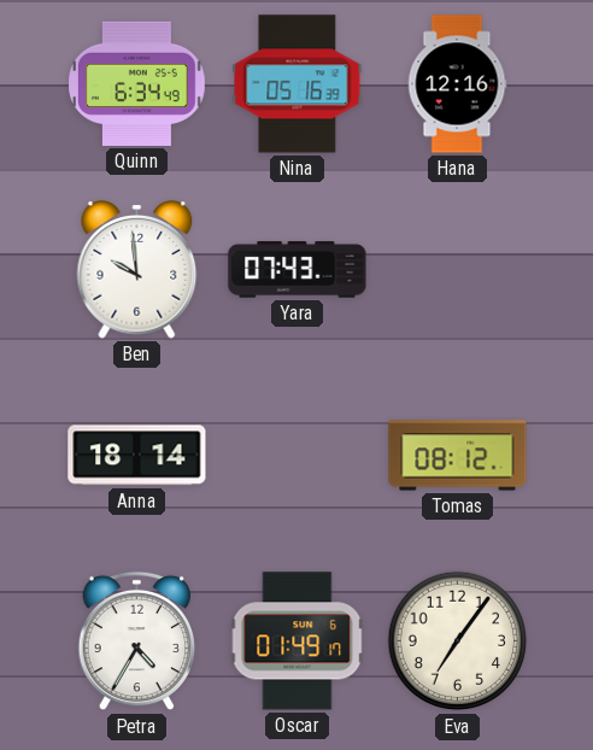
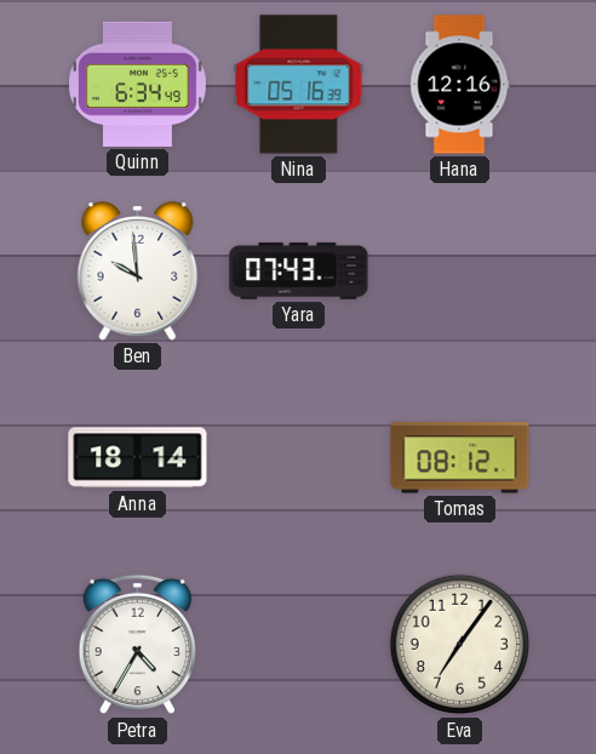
Oscar: 01:49 -> none (298, 641)
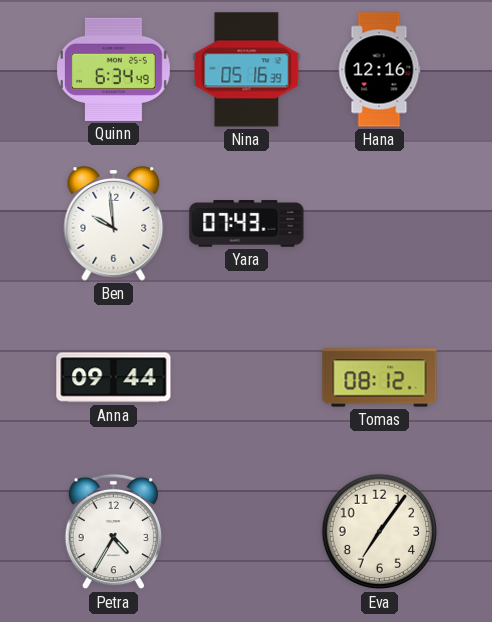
Anna: 18:14 -> 09:44 (114, 378)
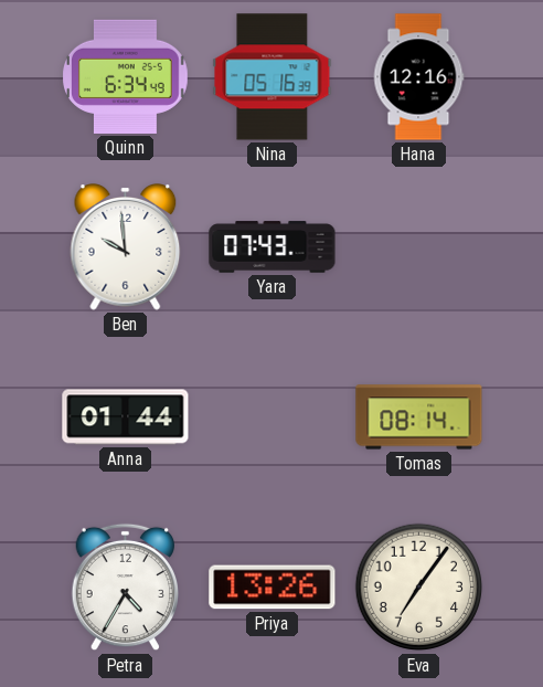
Anna: 09:44 -> 01:44 (126, 418)
Tomas: 08:12 -> 08:14 (419, 418)
Priya: none -> 13:26 (273, 588)
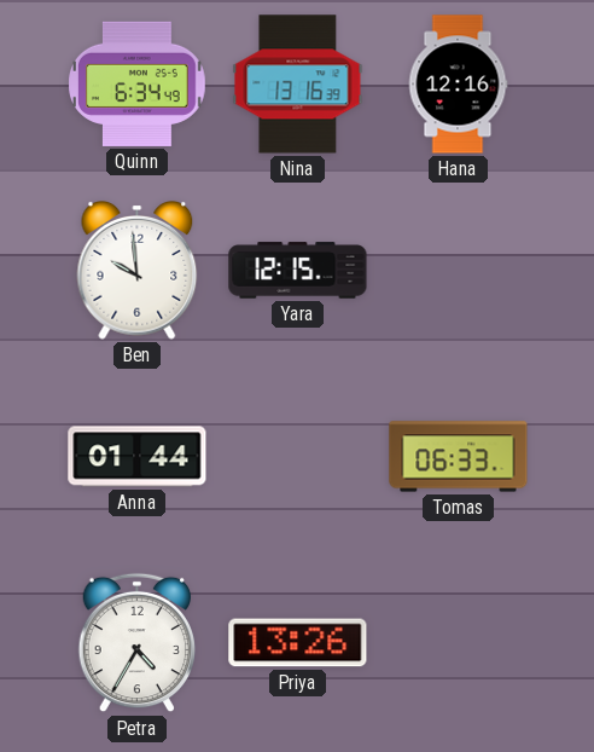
Nina: 05:16 -> 13:16 (298, 85)
Yara: 07:43 -> 12:15 (298, 271)
Tomas: 08:14 -> 06:33 (459, 457)
Eva: 7:06 -> none (419, 588)
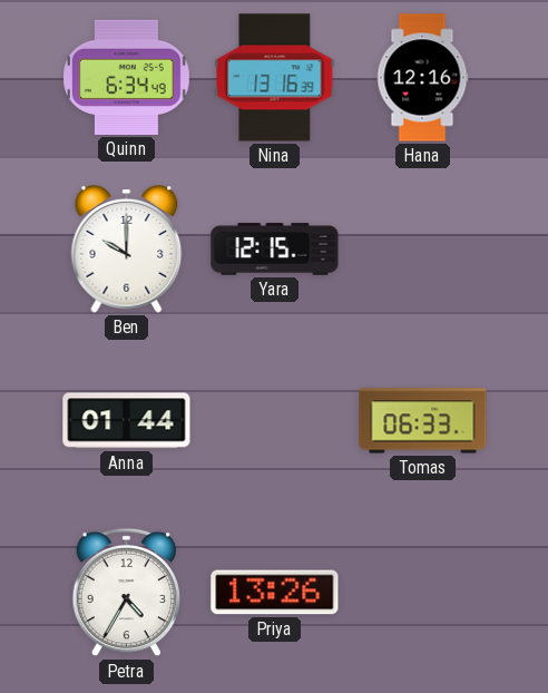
Ben: 9:59 -> 10:00 (127, 250)
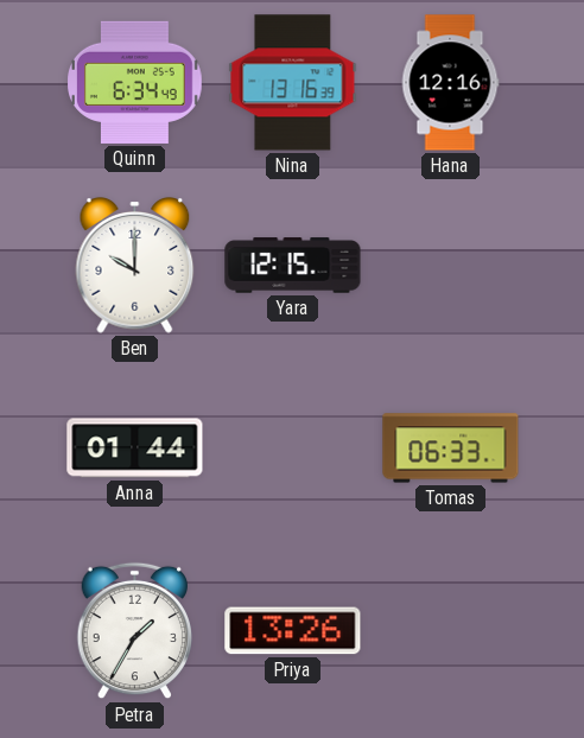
Petra: 4:35 -> 1:35 (134, 631)
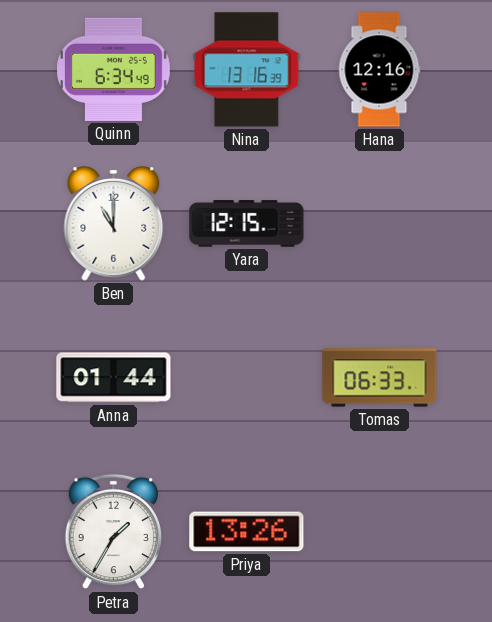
Ben: 10:00 -> 11:00 (114, 224)
